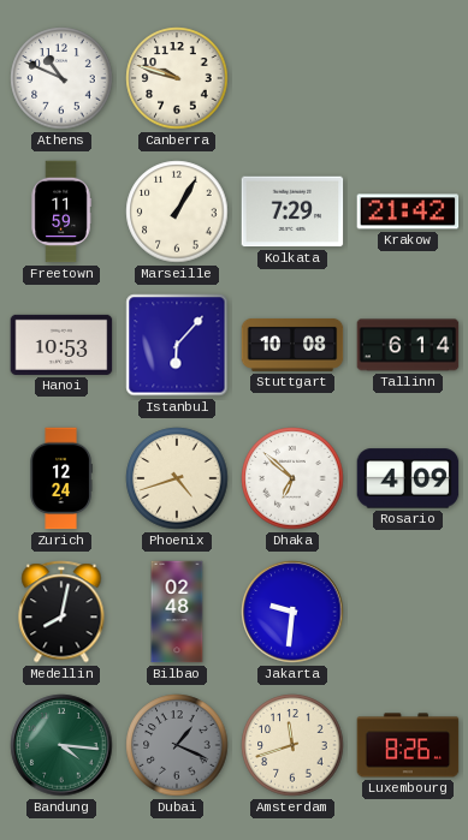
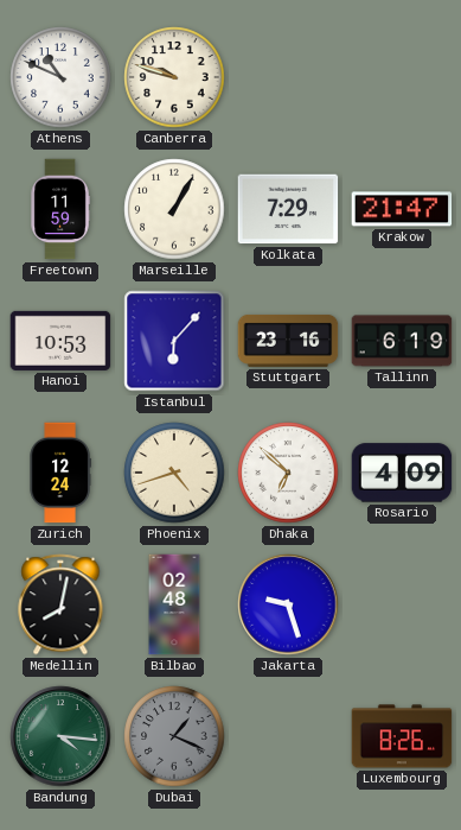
Krakow: 21:42 -> 21:47 (402, 209)
Stuttgart: 10:08 -> 23:16 (288, 341)
Tallinn: 6:14 -> 6:19 (402, 341)
Jakarta: 9:31 -> 9:27 (288, 604)
Amsterdam: 11:42 -> none (292, 745)
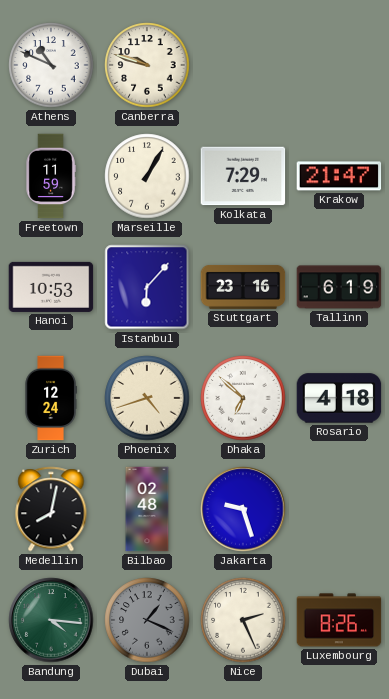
Rosario: 4:09 -> 4:18 (339, 398)
Nice: none -> 2:26 (243, 620)
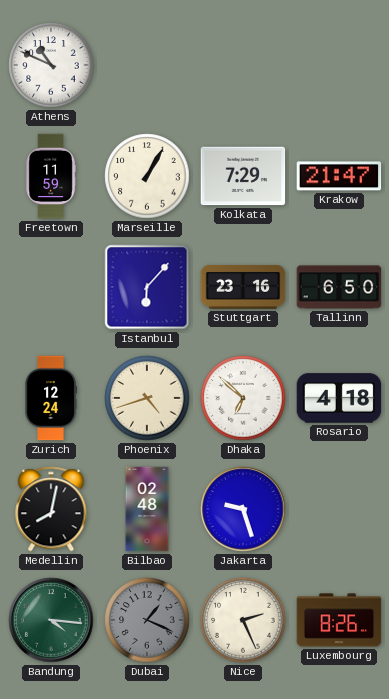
Canberra: 9:48 -> none (147, 65)
Hanoi: 10:53 -> none (51, 287)
Tallinn: 6:19 -> 6:50 (339, 287)
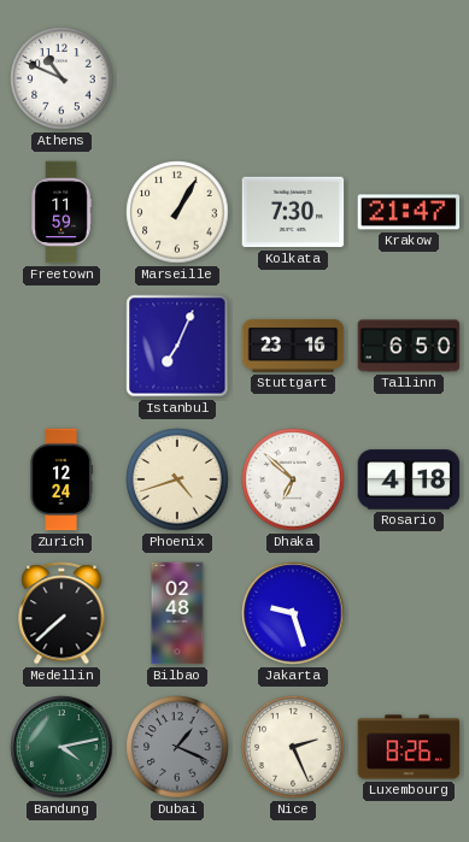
Kolkata: 7:29 -> 7:30 (293, 212)
Istanbul: 6:07 -> 7:04 (177, 346)
Medellin: 8:02 -> 7:38 (61, 613)
Bandung: 4:16 -> 4:13 (61, 747)
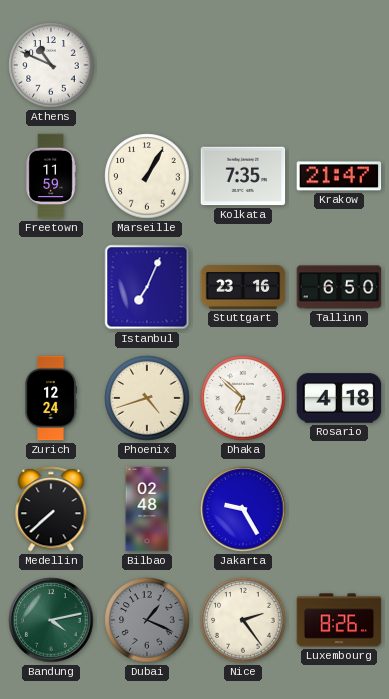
Kolkata: 7:30 -> 7:35 (243, 176)
Jakarta: 9:27 -> 9:25 (243, 509)
Nice: 2:26 -> 2:24 (243, 620)
